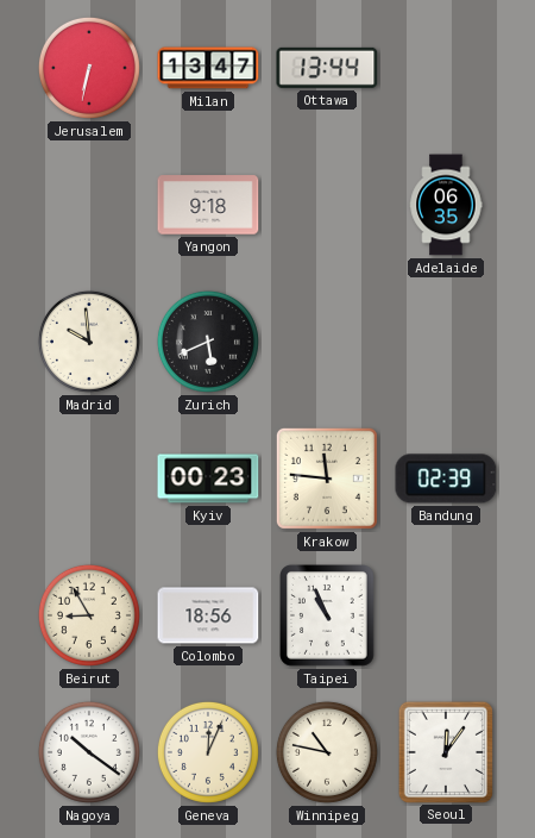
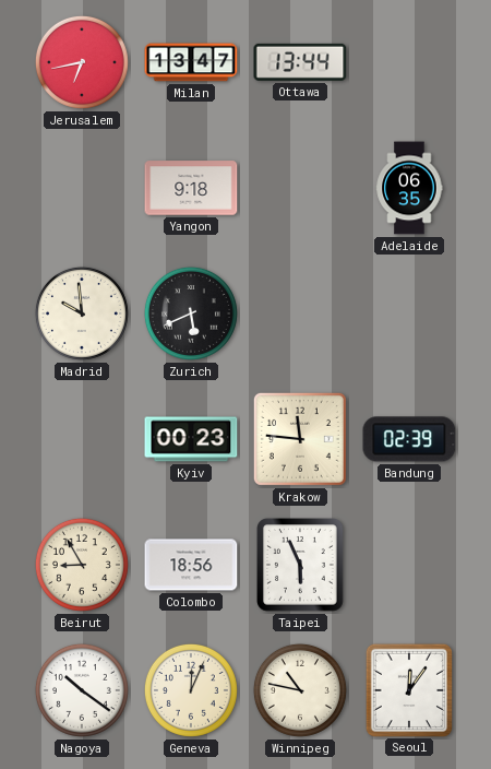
Jerusalem: 6:32 -> 6:43 (82, 62)
Taipei: 10:56 -> 5:56 (301, 566)
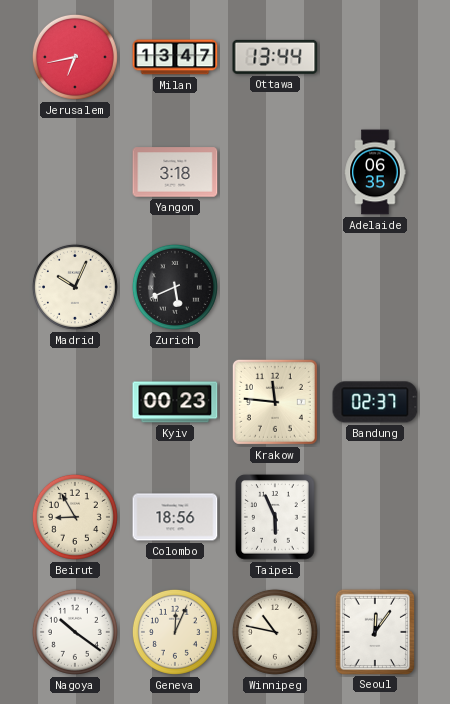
Yangon: 9:18 -> 3:18 (175, 172)
Madrid: 9:59 -> 10:04 (75, 287)
Bandung: 02:39 -> 02:37 (375, 402)
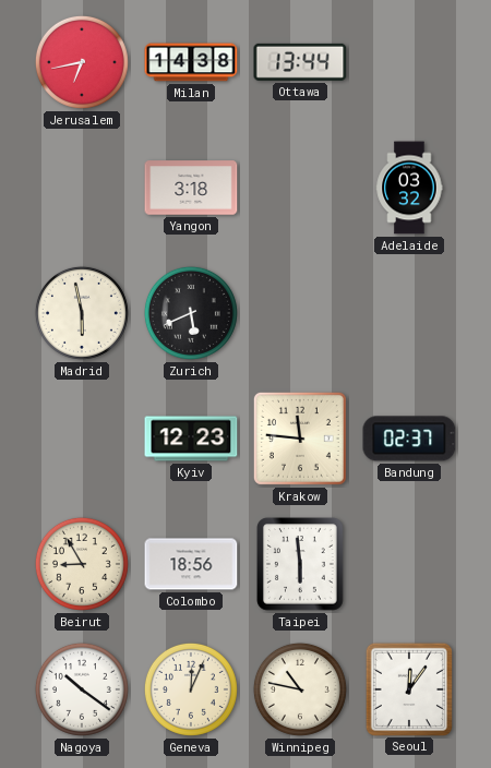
Milan: 13:47 -> 14:38 (191, 62)
Adelaide: 06:35 -> 03:32 (409, 188)
Madrid: 10:04 -> 5:58 (82, 313)
Kyiv: 00:23 -> 12:23 (191, 439)
Taipei: 5:56 -> 5:59 (301, 565)
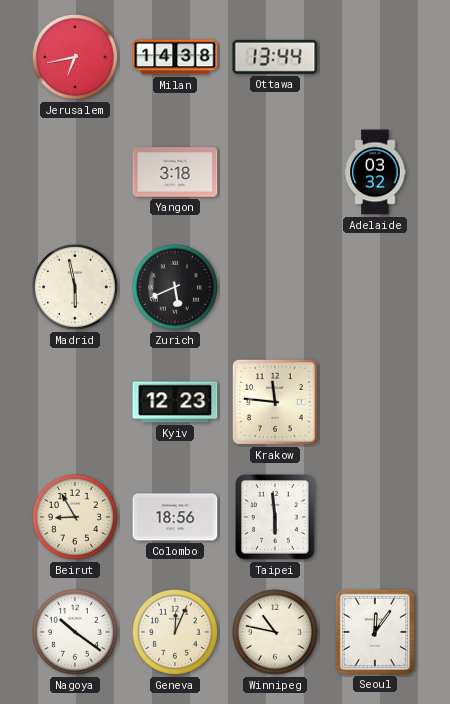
Bandung: 02:37 -> none (409, 439)
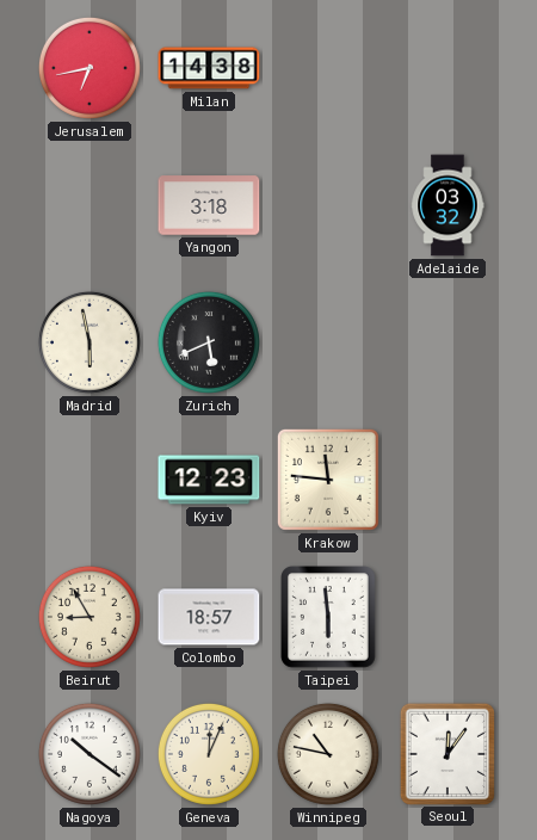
Ottawa: 13:44 -> none (275, 57)
Colombo: 18:56 -> 18:57 (209, 617)
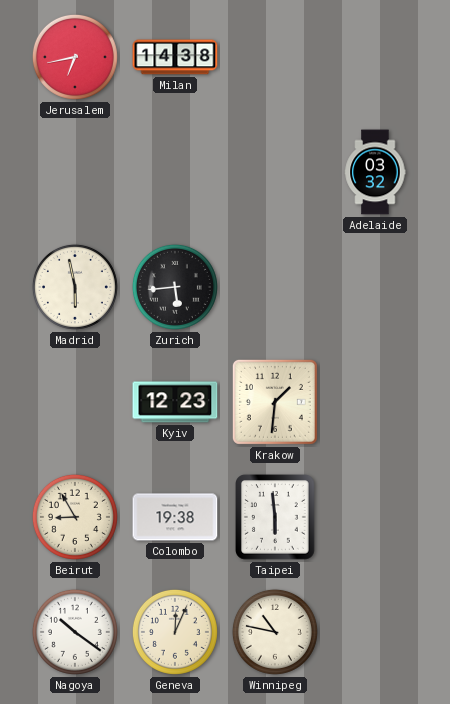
Yangon: 3:18 -> none (209, 205)
Zurich: 5:41 -> 5:44 (175, 287)
Krakow: 11:46 -> 1:31 (275, 402)
Colombo: 18:57 -> 19:38 (175, 517)
Seoul: 12:06 -> none (446, 753)
